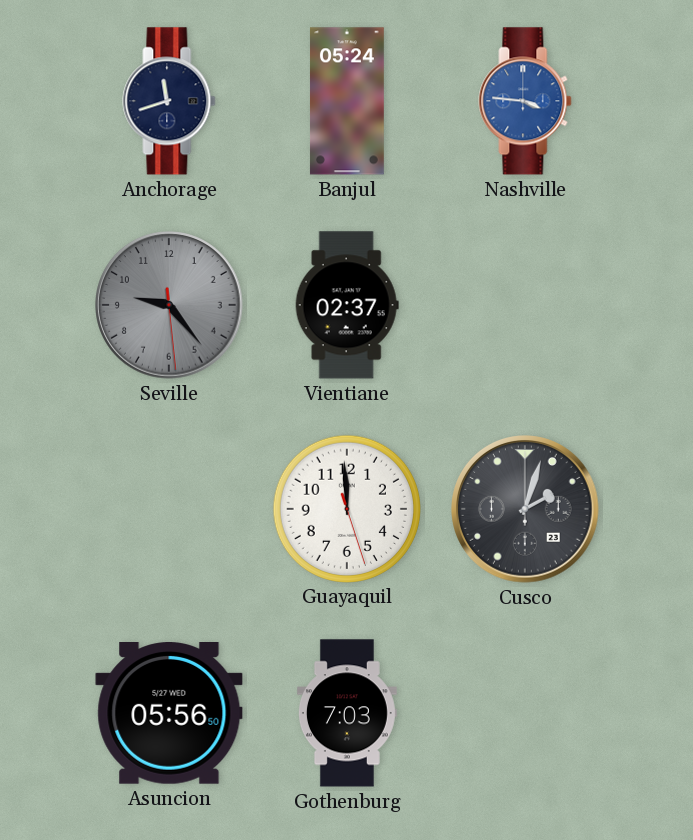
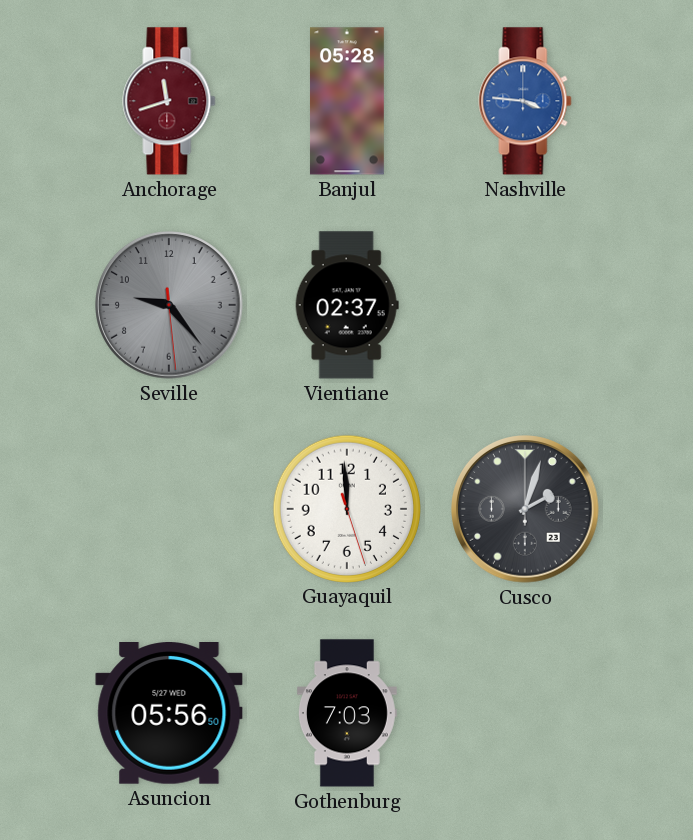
Anchorage dial: navy -> burgundy (169, 101)
Banjul: 05:24 -> 05:28 (347, 101)
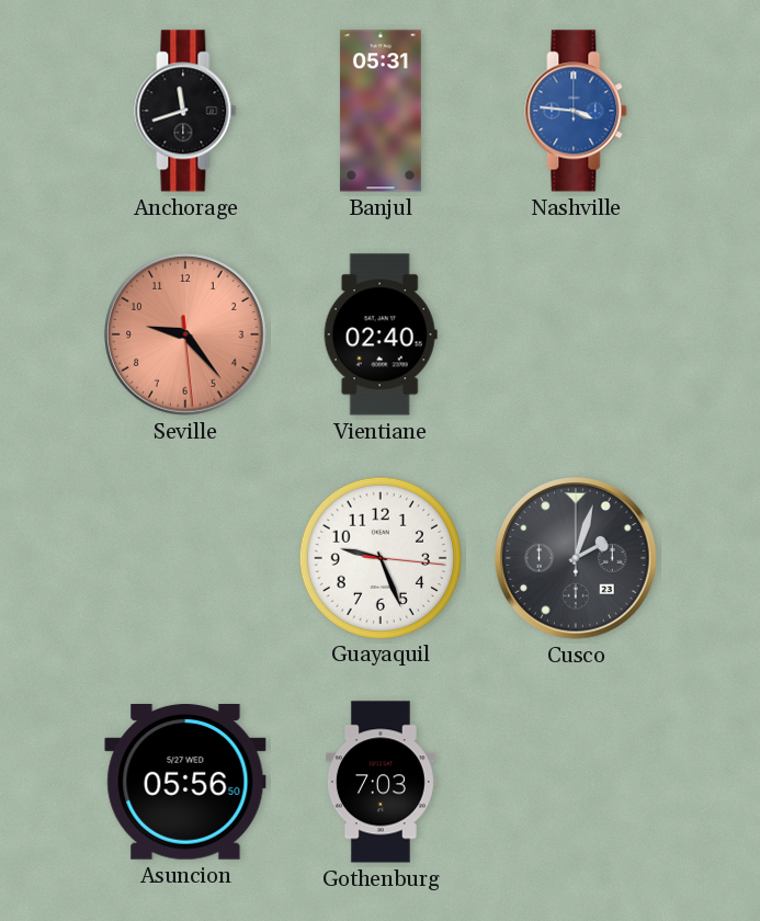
Anchorage dial: burgundy -> black (185, 111)
Banjul: 05:28 -> 05:31 (381, 111)
Seville dial: grey -> salmon (185, 334)
Vientiane: 02:37 -> 02:40 (381, 334)
Guayaquil: 11:59 -> 9:26 (379, 557)
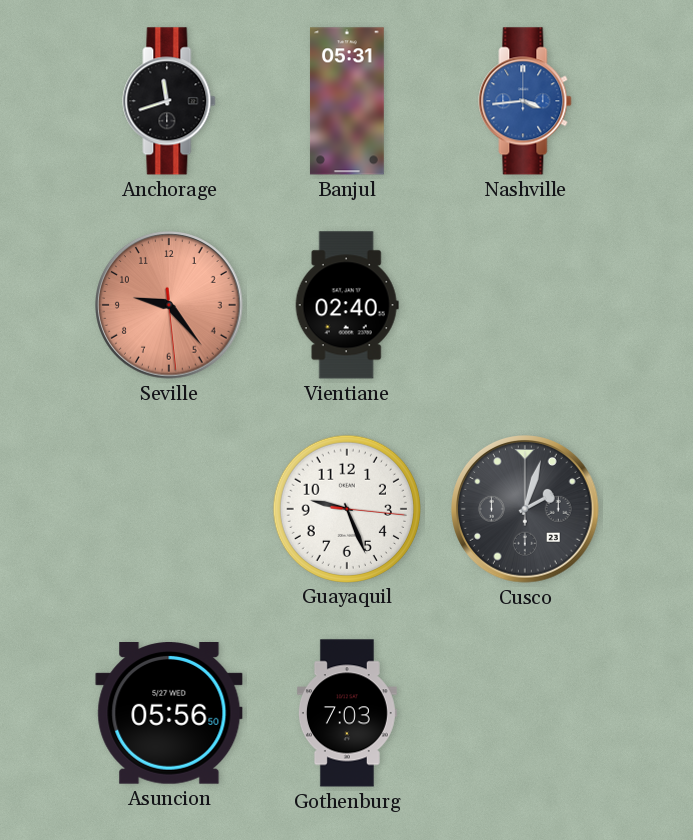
Nashville: 3:46 -> 3:44 (525, 101)
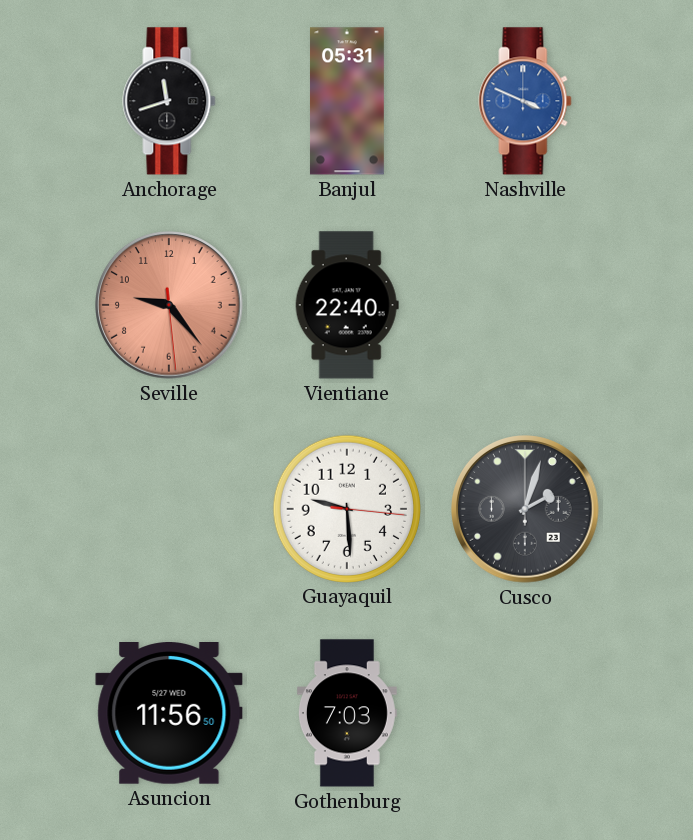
Nashville: 3:44 -> 3:49 (525, 101)
Vientiane: 02:40 -> 22:40 (347, 305)
Guayaquil: 9:26 -> 9:29 (346, 508)
Asuncion: 05:56 -> 11:56 (169, 714)
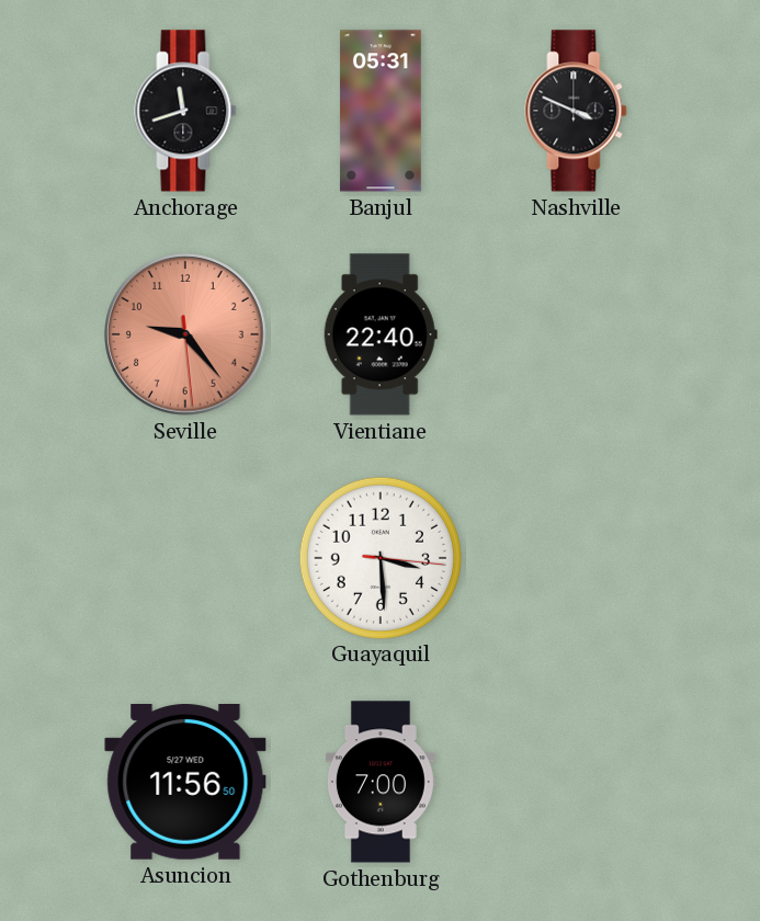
Nashville dial: blue -> black (576, 111)
Guayaquil: 9:29 -> 3:29 (379, 557)
Cusco: 2:03 -> none (525, 509)
Gothenburg: 7:03 -> 7:00 (381, 782)
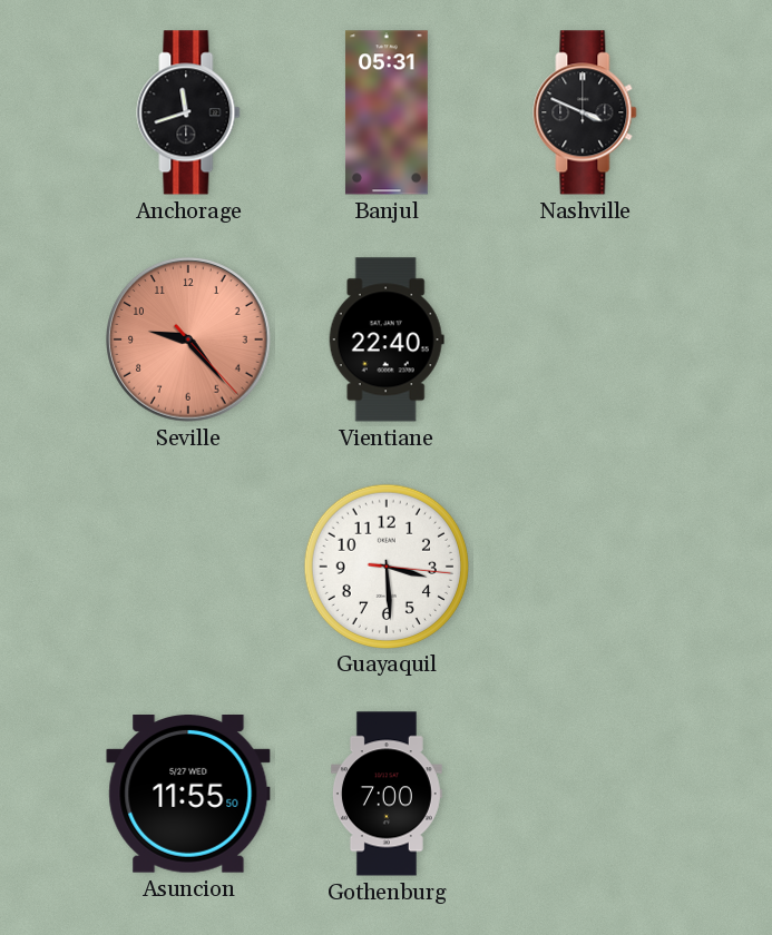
Seville: 9:23:29 -> 9:23:23 (188, 339)
Asuncion: 11:56 -> 11:55 (188, 795)
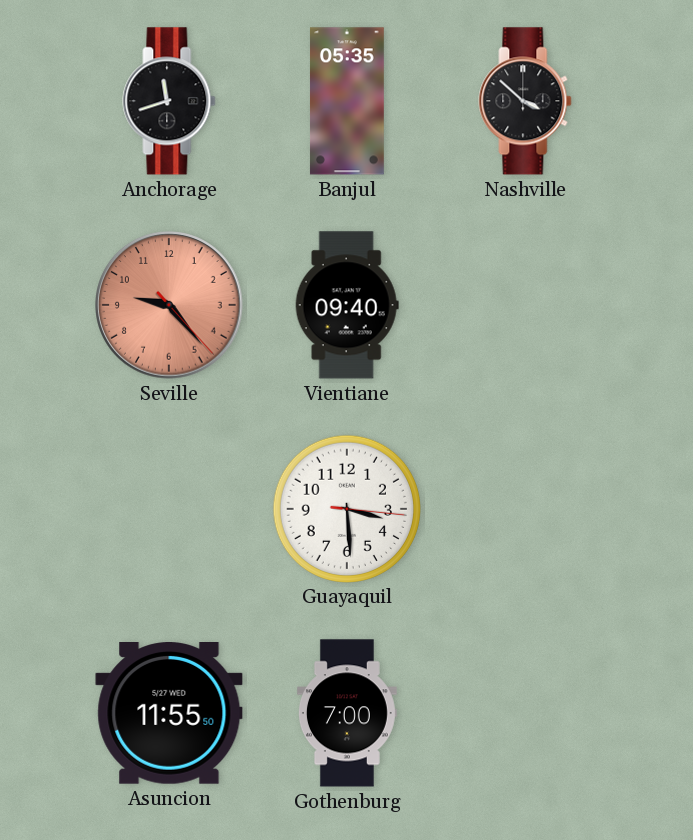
Banjul: 05:31 -> 05:35 (347, 101)
Nashville: 3:49 -> 3:52 (525, 101)
Vientiane: 22:40 -> 09:40 (347, 305)
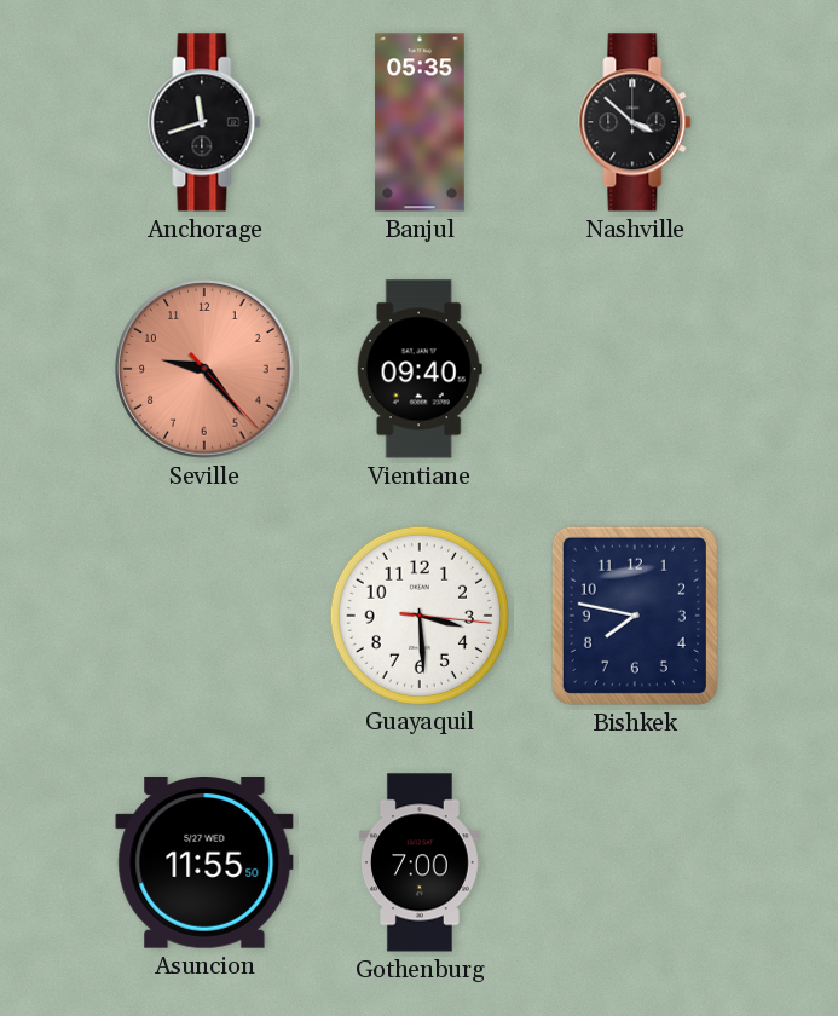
Bishkek: none -> 7:47 (635, 616)
